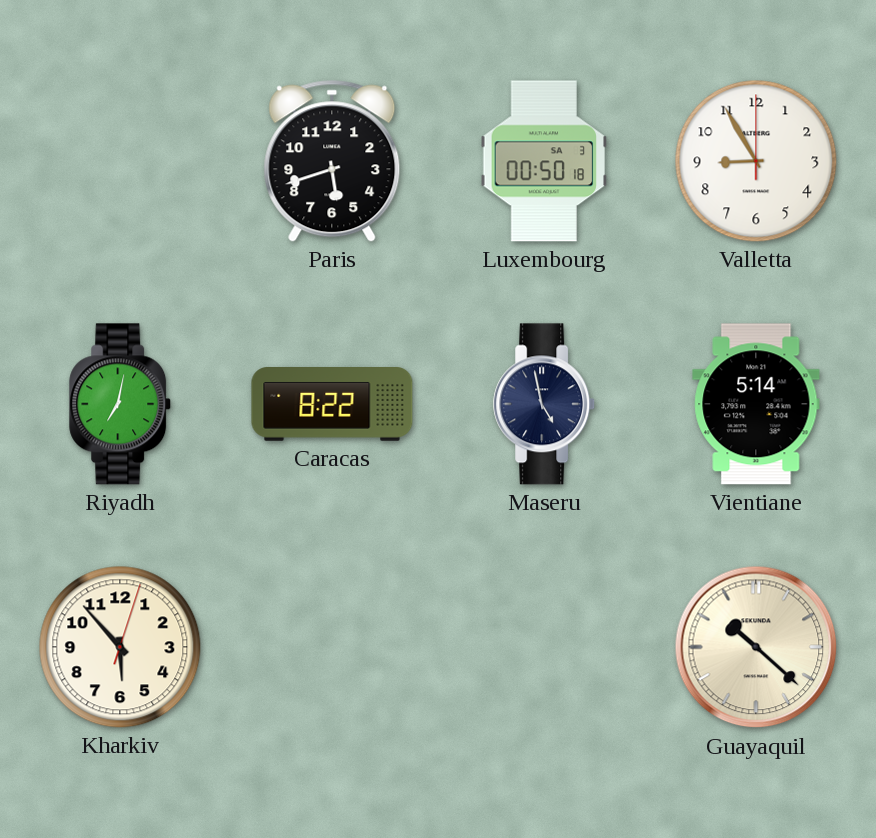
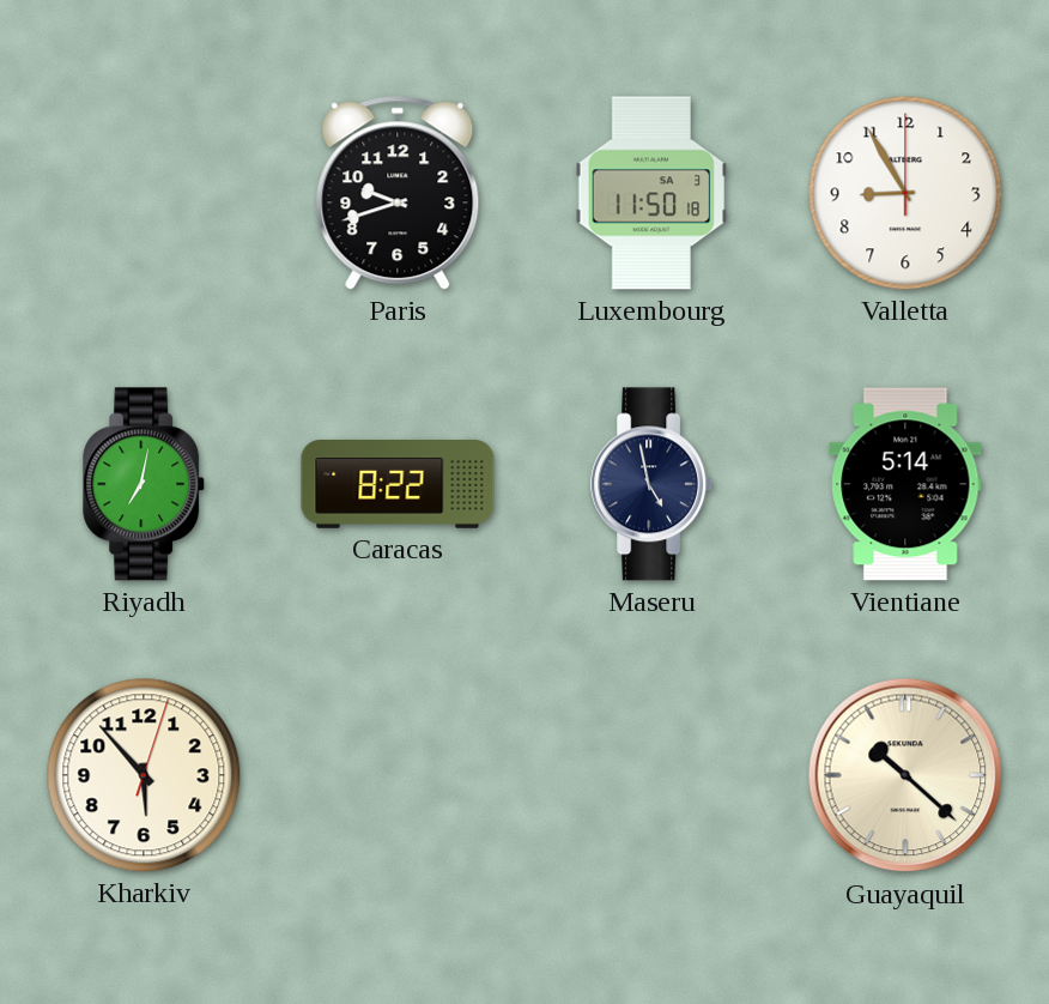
Paris: 5:42 -> 9:42 (398, 193)
Luxembourg: 00:50 -> 11:50 (651, 193)
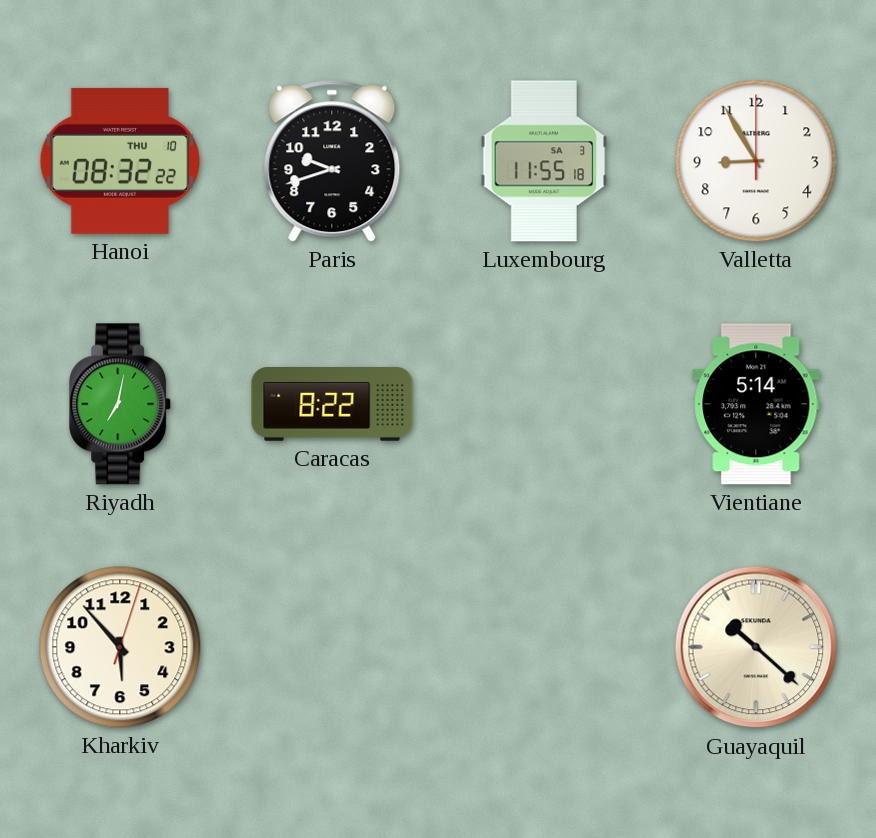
Hanoi: none -> 08:32 (119, 161)
Luxembourg: 11:50 -> 11:55 (544, 161)
Maseru: 4:58 -> none (653, 484)
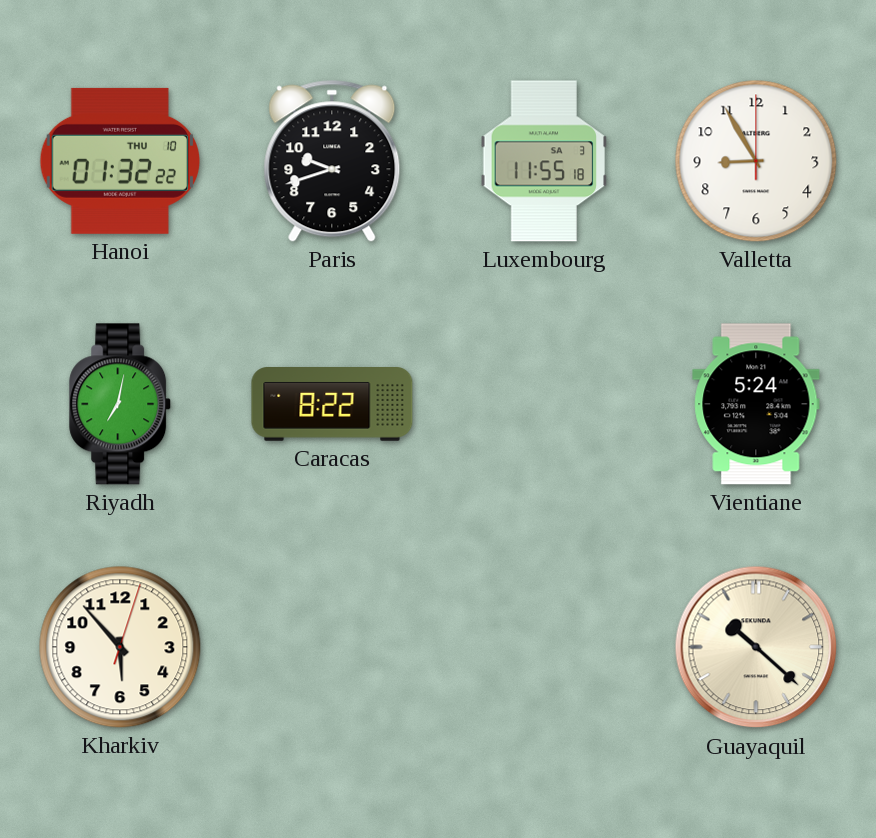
Hanoi: 08:32 -> 01:32 (119, 161)
Vientiane: 5:14 -> 5:24 (756, 404)
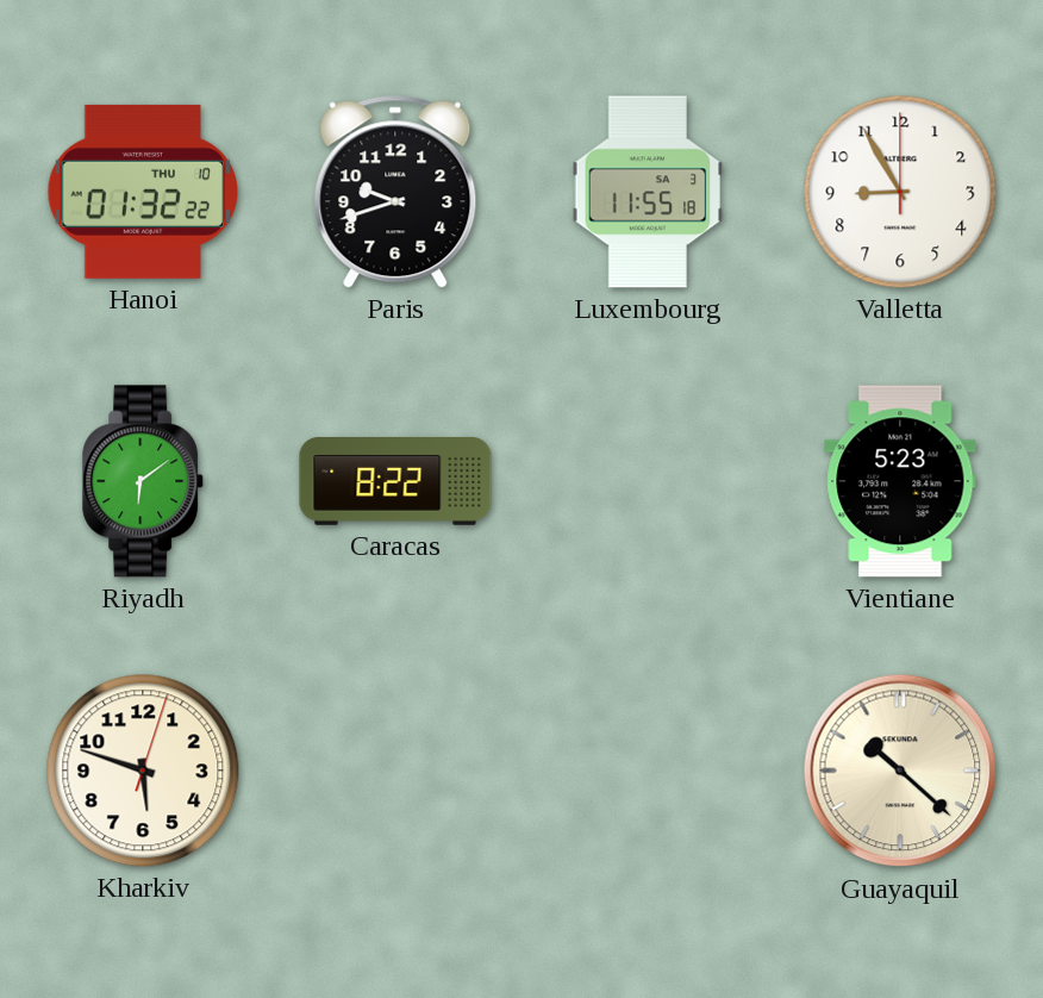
Riyadh: 7:02 -> 6:09 (144, 481)
Vientiane: 5:24 -> 5:23 (900, 481)
Kharkiv: 5:53 -> 5:48 (143, 771)
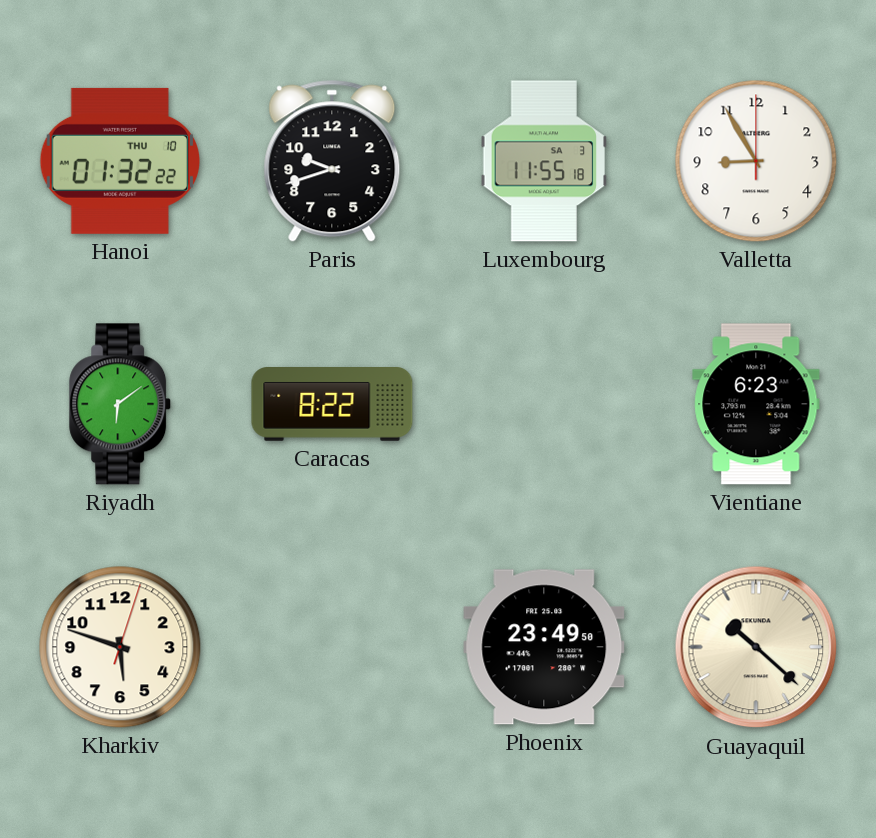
Vientiane: 5:23 -> 6:23 (756, 404)
Phoenix: none -> 23:49 (544, 647)
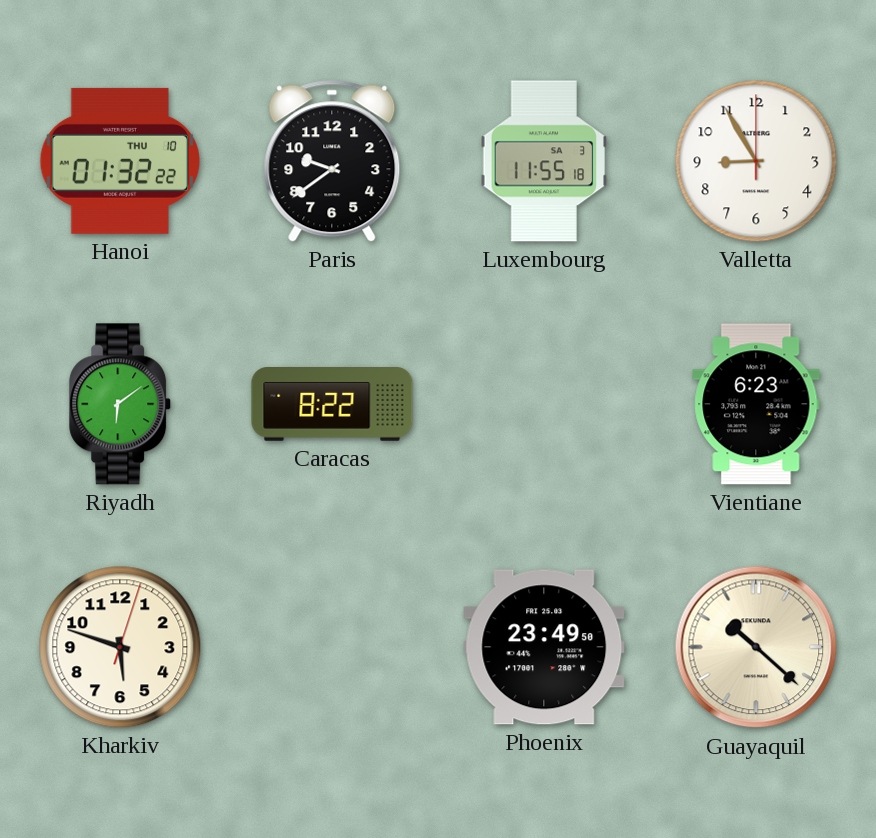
Paris: 9:42 -> 9:39 (332, 161)
